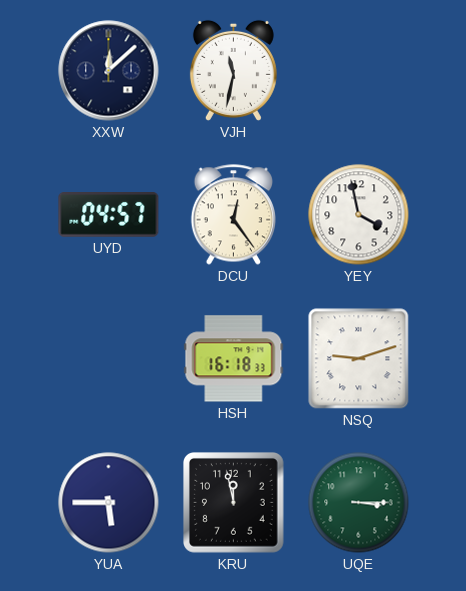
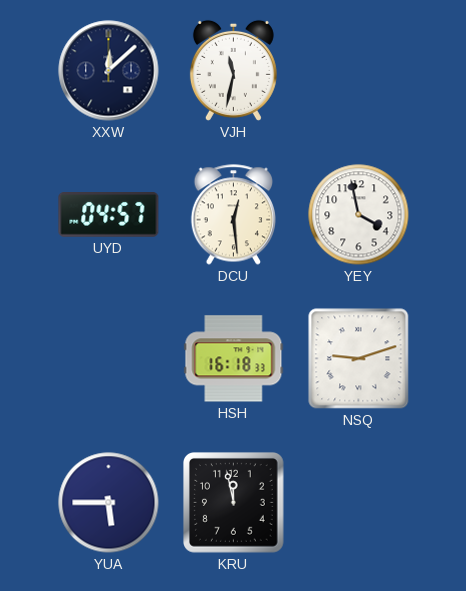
DCU: 12:24 -> 12:29 (233, 215)
UQE: 3:15 -> none (359, 503)
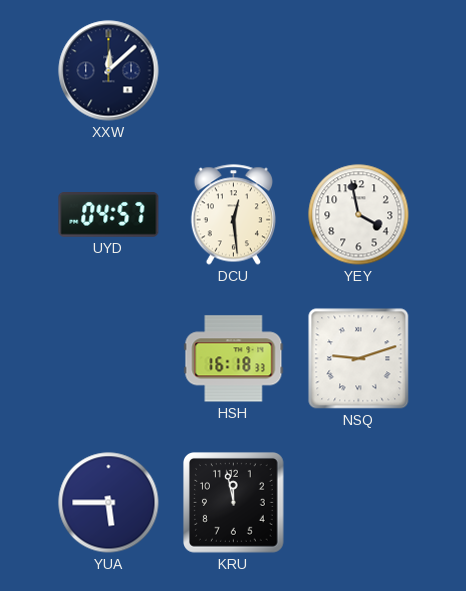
VJH: 11:32 -> none (233, 70)
